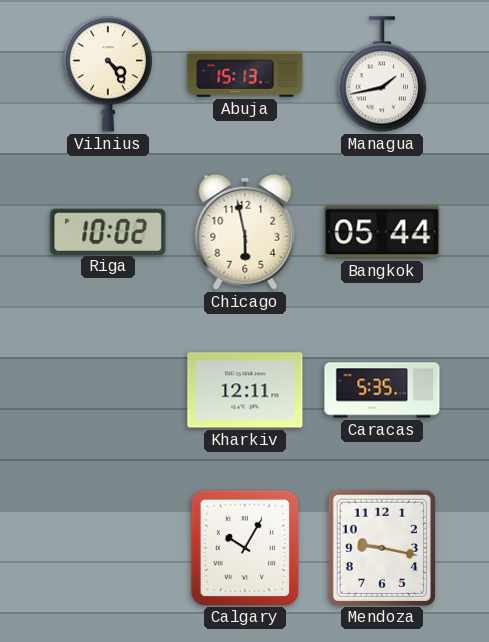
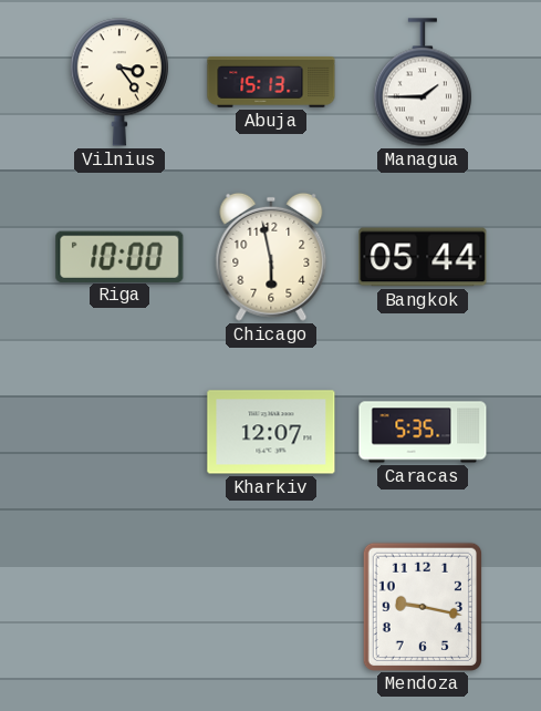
Vilnius: 4:24 -> 3:24 (119, 82)
Managua: 1:43 -> 1:45 (423, 82)
Riga: 10:02 -> 10:00 (119, 256)
Kharkiv: 12:11 -> 12:07 (271, 432)
Calgary: 10:05 -> none (244, 547)
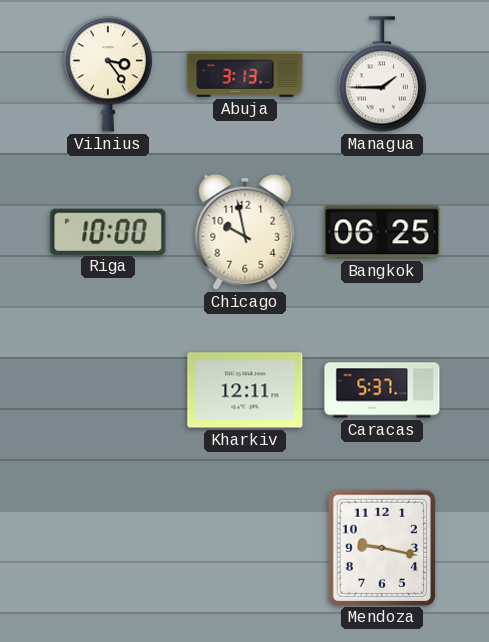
Abuja: 15:13 -> 3:13 (245, 74)
Chicago: 5:58 -> 9:58 (245, 232)
Bangkok: 05:44 -> 06:25 (382, 232)
Kharkiv: 12:07 -> 12:11 (245, 390)
Caracas: 5:35 -> 5:37 (382, 390)
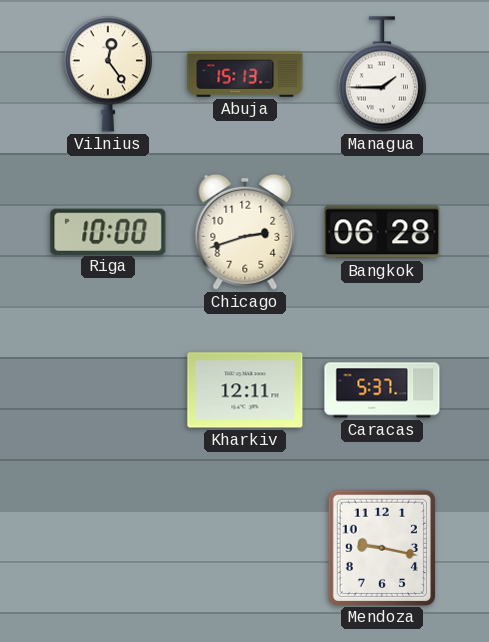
Vilnius: 3:24 -> 12:24 (108, 74)
Abuja: 3:13 -> 15:13 (245, 74)
Chicago: 9:58 -> 2:42 (245, 232)
Bangkok: 06:25 -> 06:28 (382, 232)
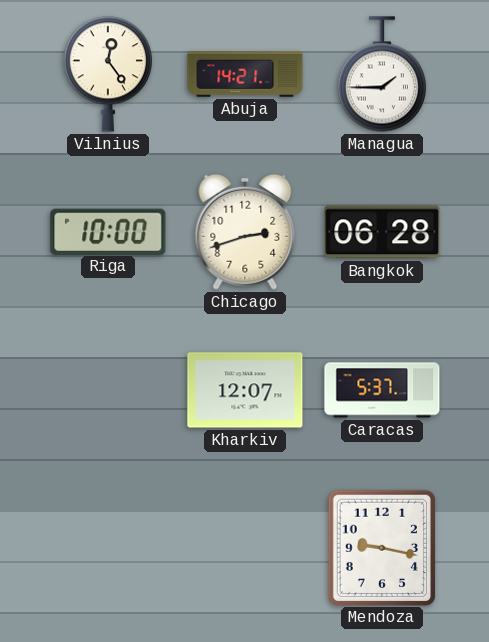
Abuja: 15:13 -> 14:21 (245, 74)
Kharkiv: 12:11 -> 12:07 (245, 390)
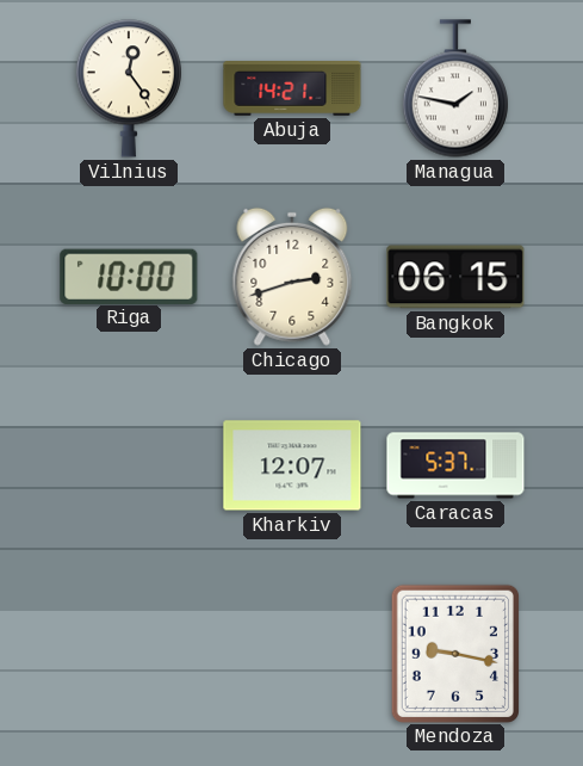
Managua: 1:45 -> 1:47 (455, 88)
Bangkok: 06:28 -> 06:15 (455, 277)
